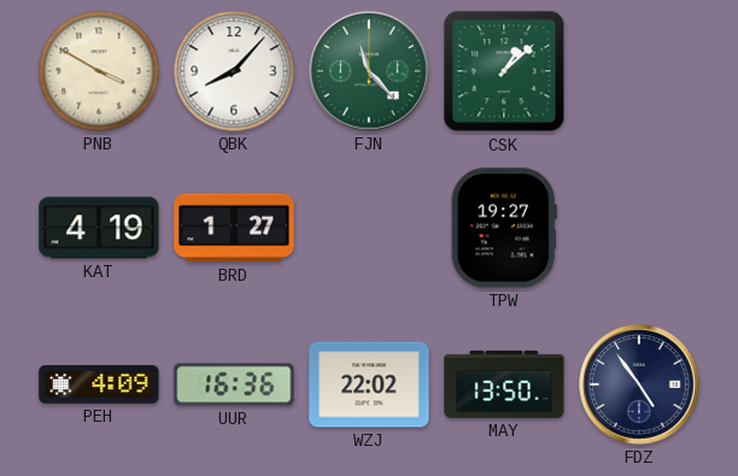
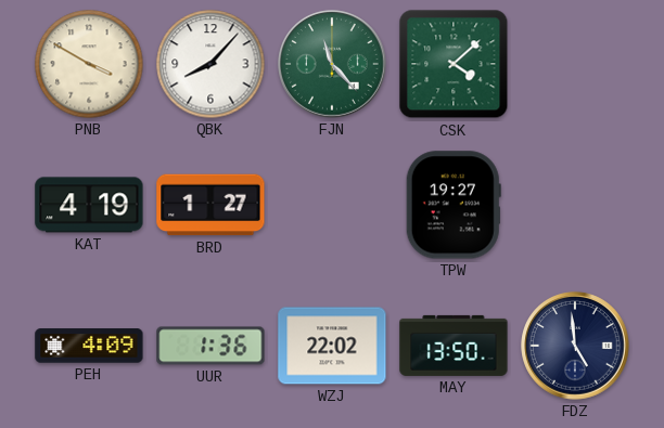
CSK: 1:08 -> 4:08 (454, 64)
UUR: 16:36 -> 1:36 (210, 346)
FDZ: 4:54 -> 4:59 (575, 346)
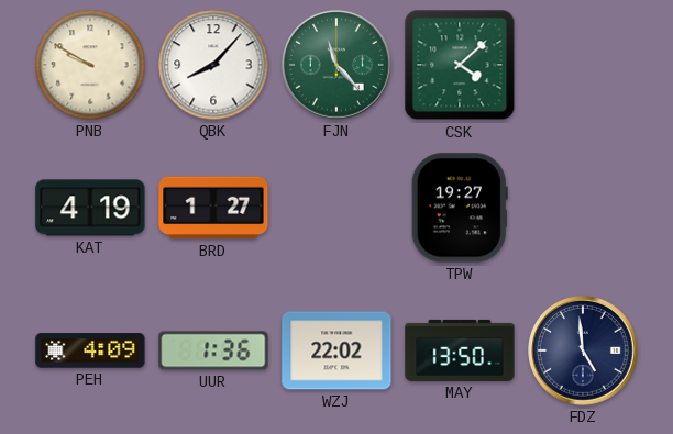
PNB: 3:50 -> 9:50 (90, 65)
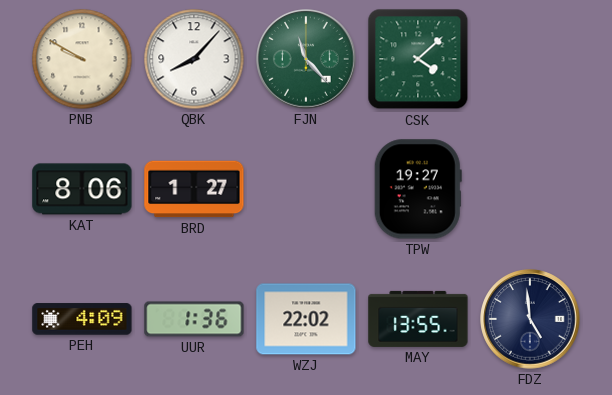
KAT: 4:19 -> 8:06 (82, 189)
MAY: 13:50 -> 13:55 (418, 319)
